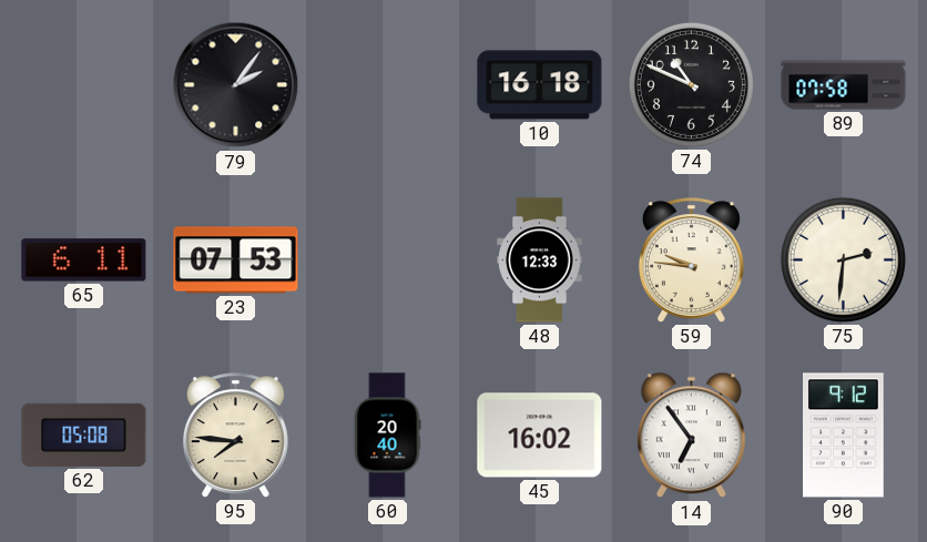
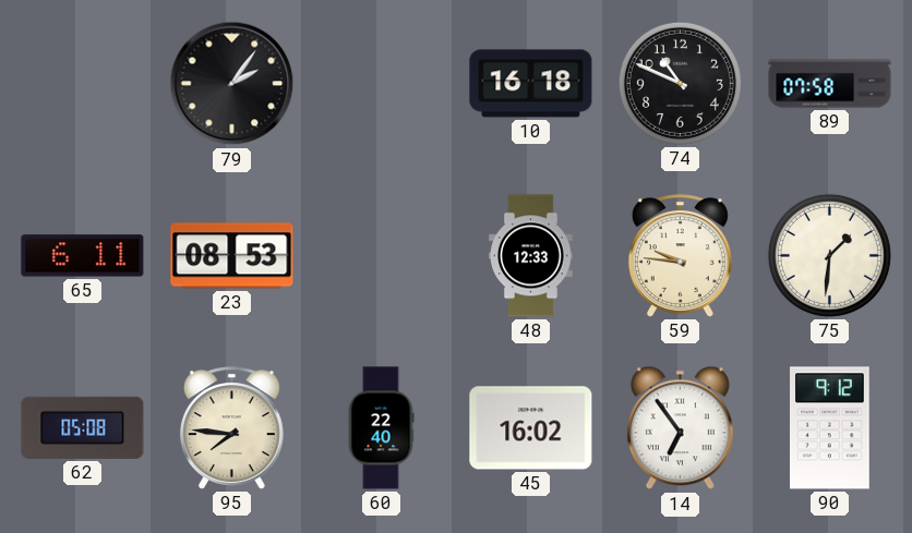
23: 07:53 -> 08:53 (232, 256)
75: 2:31 -> 1:31 (829, 255)
60: 20:40 -> 22:40 (381, 428)
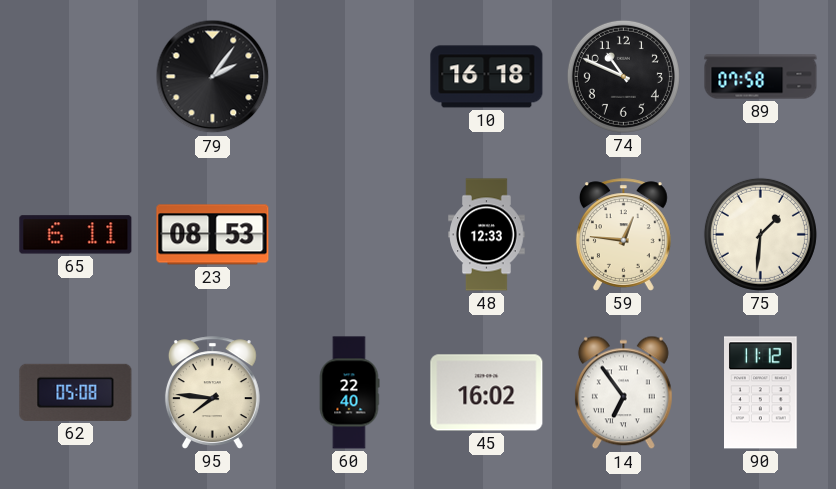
59: 9:46 -> 12:46 (623, 235)
90: 9:12 -> 11:12 (761, 393)
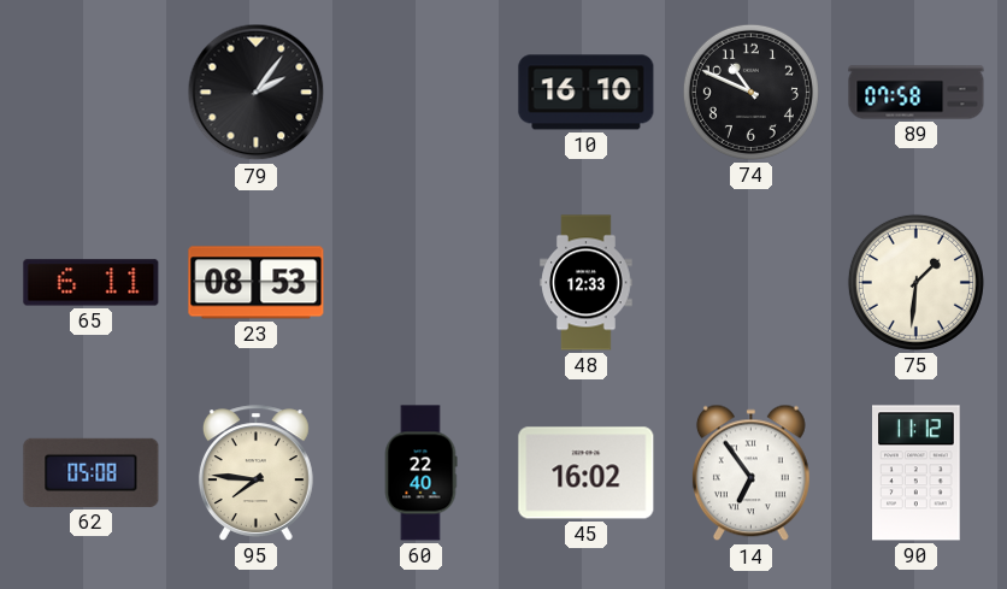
10: 16:18 -> 16:10 (587, 93)
59: 12:46 -> none (623, 235)
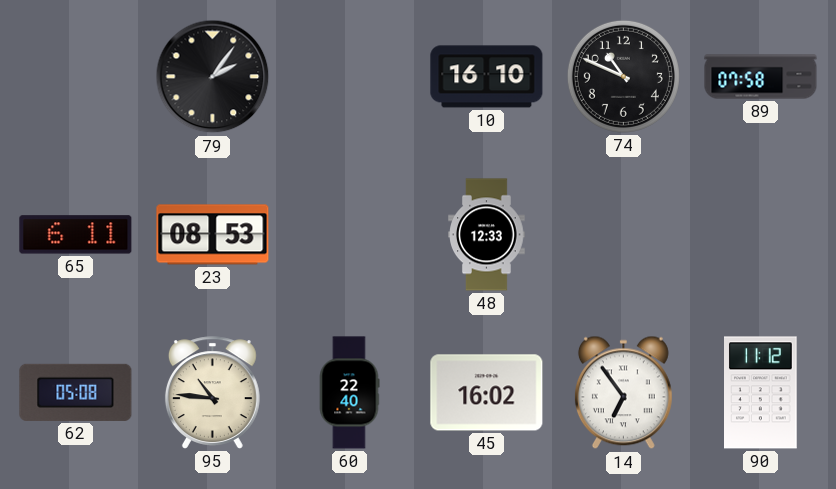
75: 1:31 -> none (915, 282)
95: 7:46 -> 10:46 (212, 393)
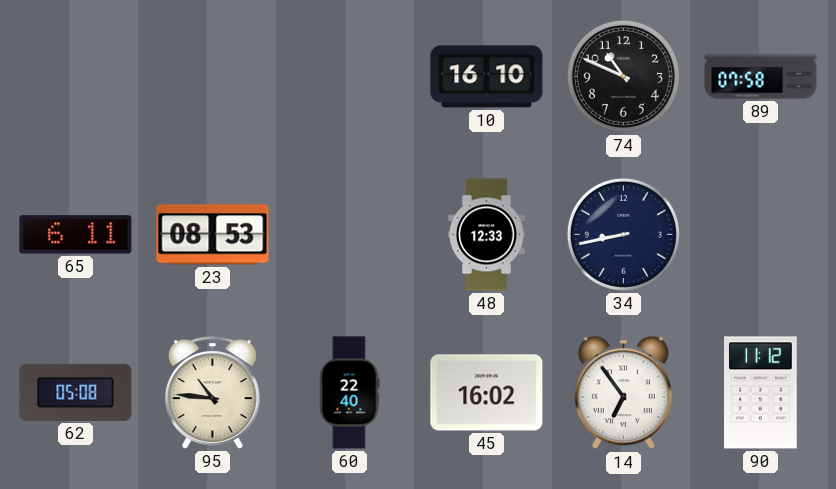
79: 2:06 -> none (213, 77)
34: none -> 8:43 (623, 234)
